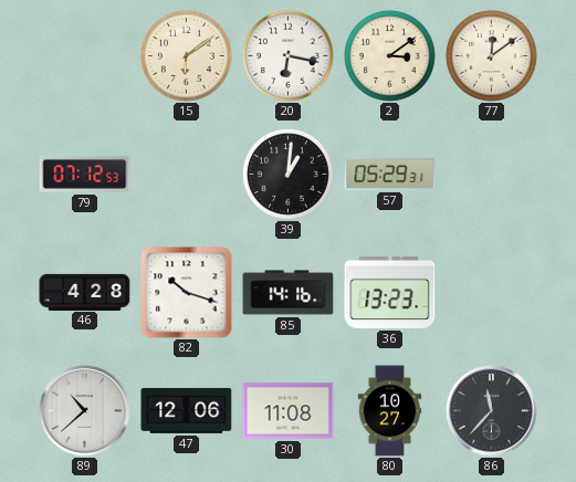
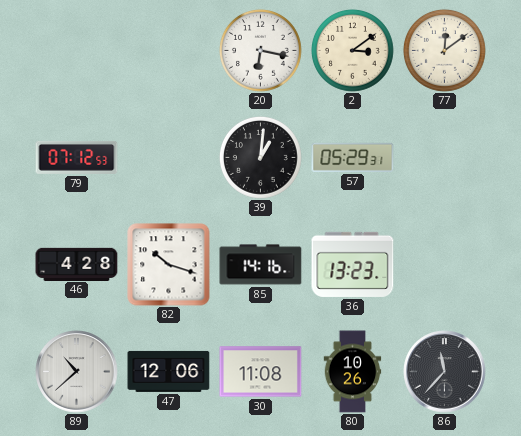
15: 6:09 -> none (187, 56)
80: 10:27 -> 10:26 (353, 372)
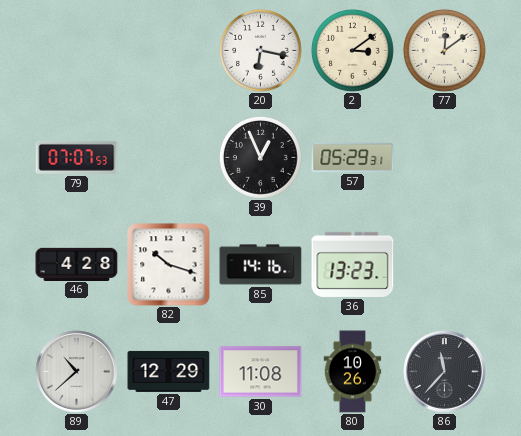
79: 07:12 -> 07:07 (77, 157)
39: 1:01 -> 12:56 (261, 158)
47: 12:06 -> 12:29 (169, 371)
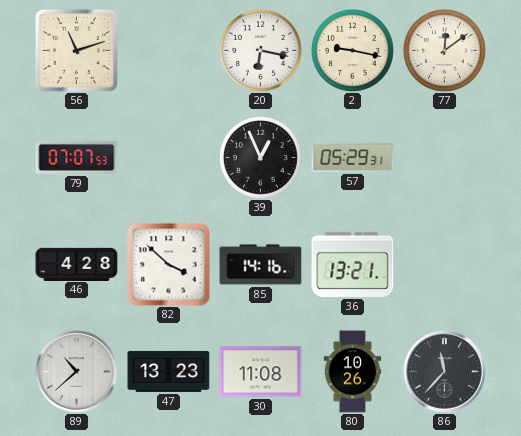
56: none -> 11:12 (76, 50)
2: 3:09 -> 9:17 (353, 51)
82: 10:18 -> 3:52 (169, 265)
36: 13:23 -> 13:21 (353, 264)
47: 12:29 -> 13:23 (169, 371)
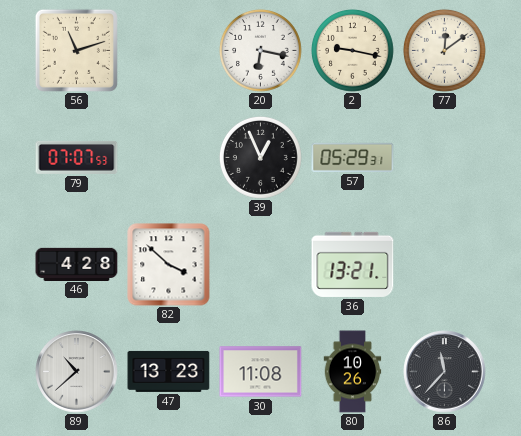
85: 14:16 -> none (261, 265)
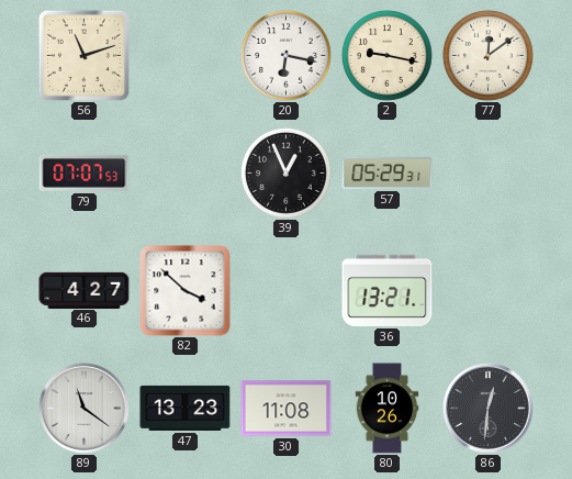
46: 4:28 -> 4:27 (85, 290)
89: 10:38 -> 11:21 (85, 409)
86: 11:37 -> 12:31 (489, 409)
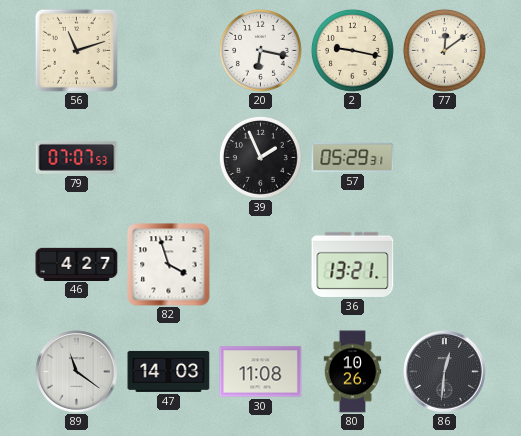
39: 12:56 -> 1:56 (261, 158)
82: 3:52 -> 3:57 (169, 265)
47: 13:23 -> 14:03 (169, 371)
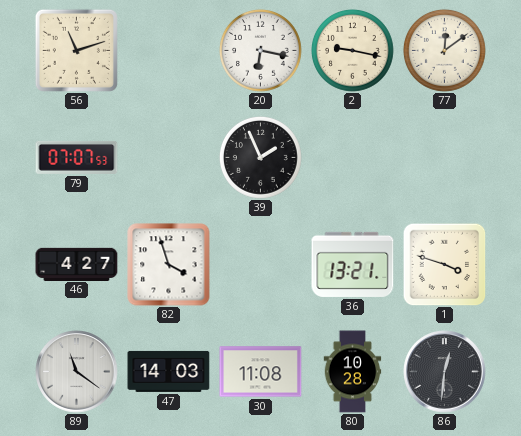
57: 05:29 -> none (353, 157)
1: none -> 3:48 (444, 264)
80: 10:26 -> 10:28 (353, 372)
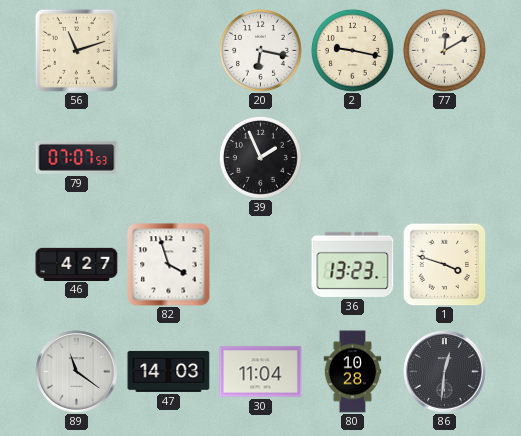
77: 12:09 -> 12:10 (445, 51)
36: 13:21 -> 13:23 (353, 264)
30: 11:08 -> 11:04 (261, 372)
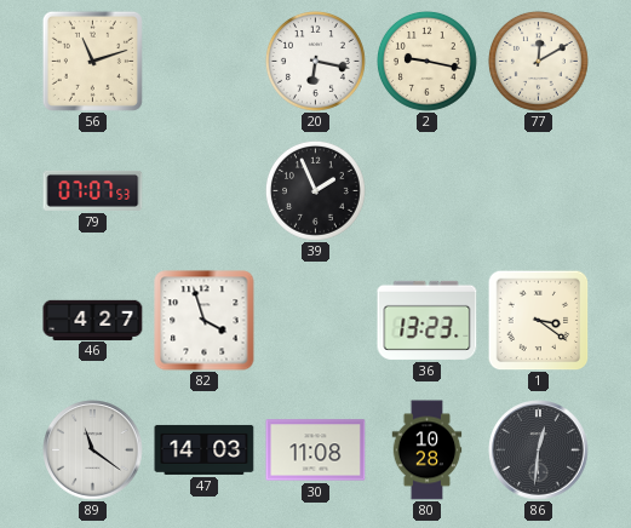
1: 3:48 -> 3:21 (538, 320)
30: 11:04 -> 11:08 (316, 450)
